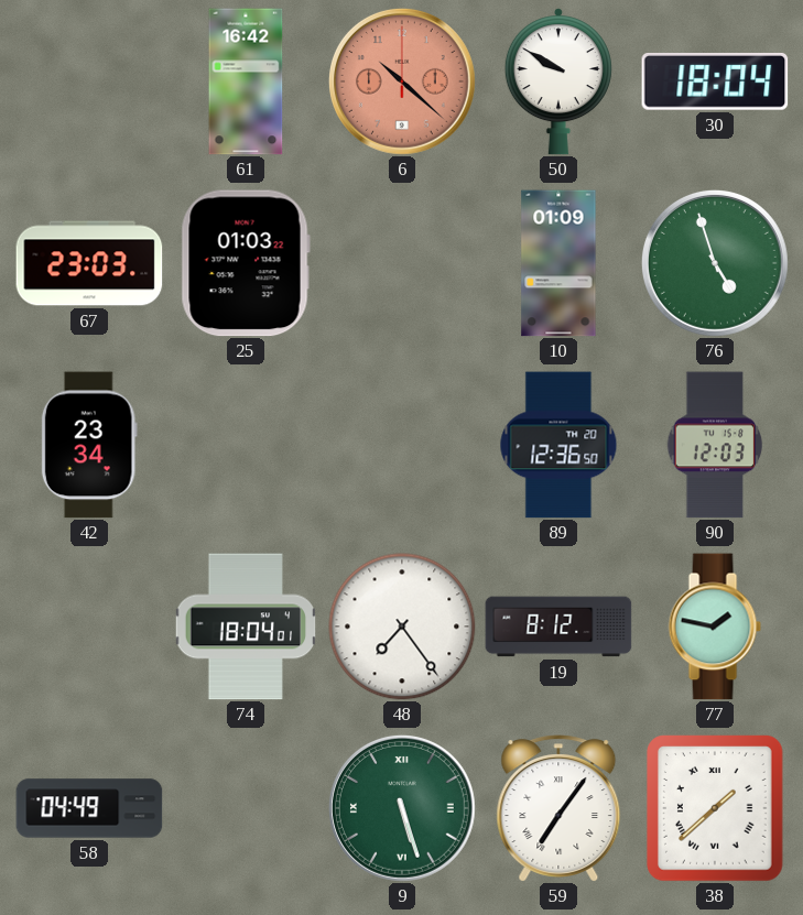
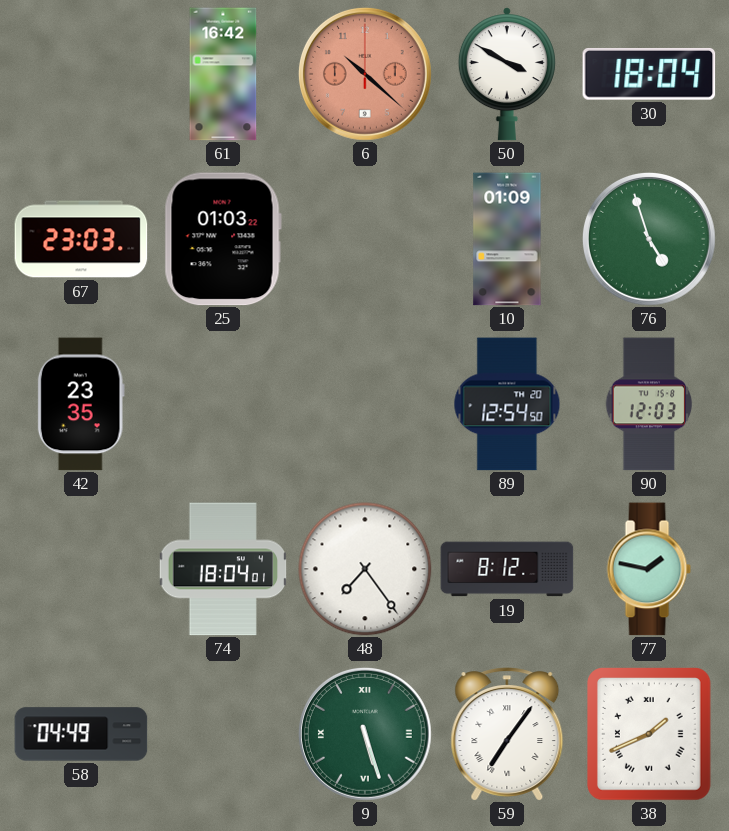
50: 9:50 -> 3:50 (507, 74)
42: 23:34 -> 23:35 (81, 404)
89: 12:36 -> 12:54 (507, 404)
38: 1:38 -> 1:41 (650, 734)
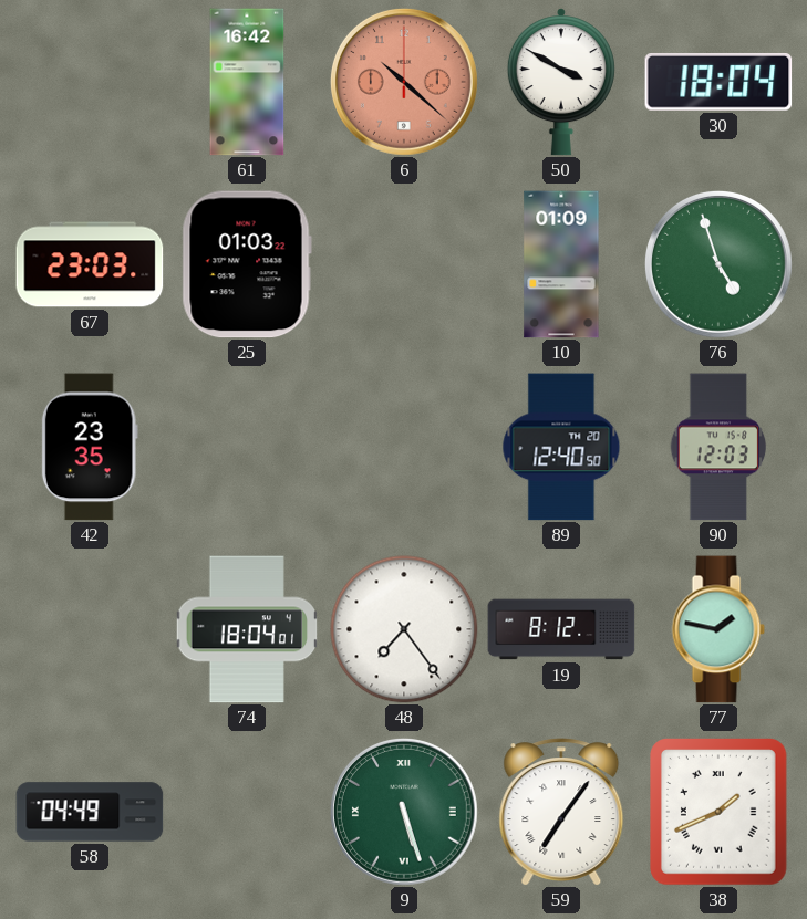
89: 12:54 -> 12:40 (561, 447)
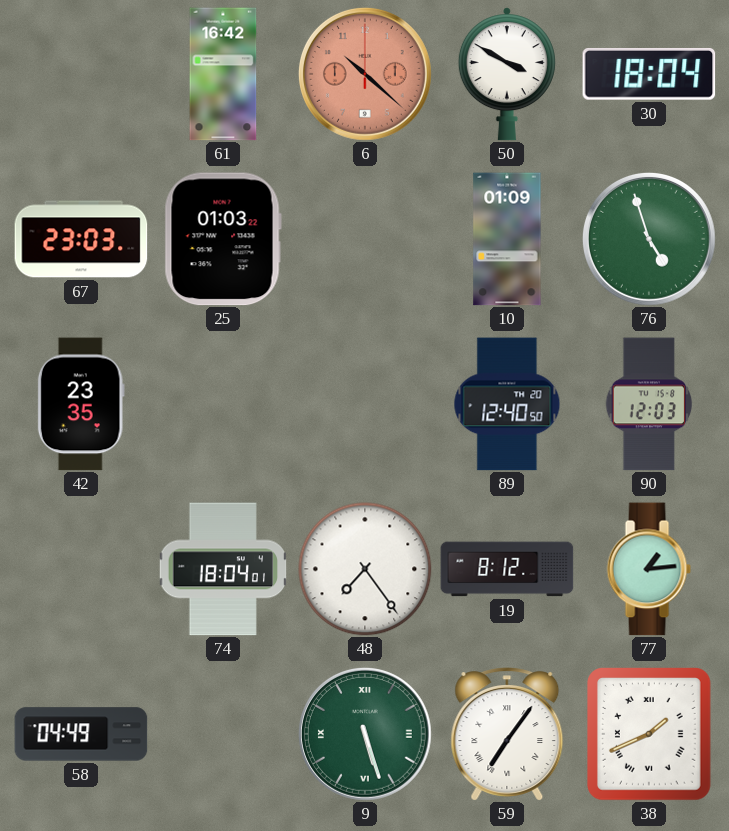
77: 1:47 -> 1:14 (649, 569)
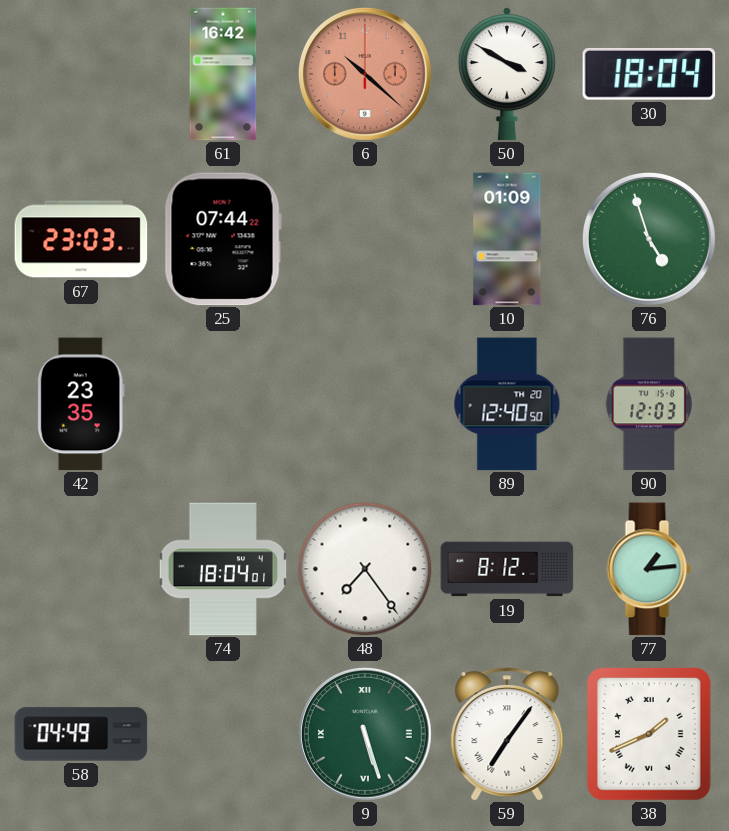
25: 01:03 -> 07:44 (223, 239)
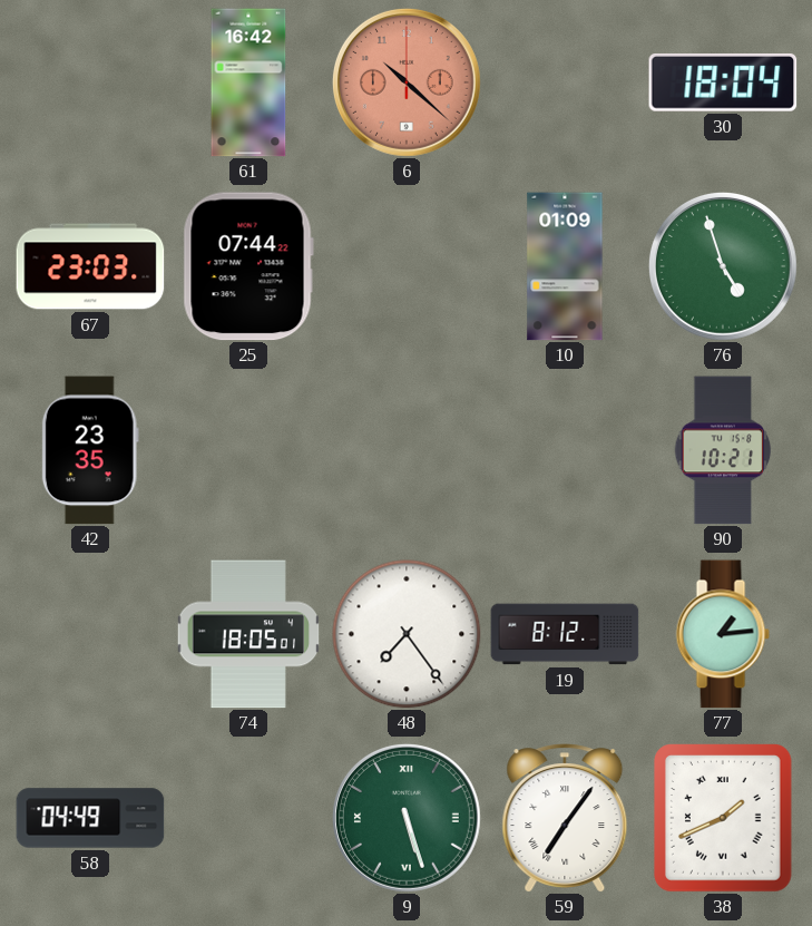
50: 3:50 -> none (507, 74)
89: 12:40 -> none (507, 404)
90: 12:03 -> 10:21 (723, 450)
74: 18:04 -> 18:05 (248, 634)
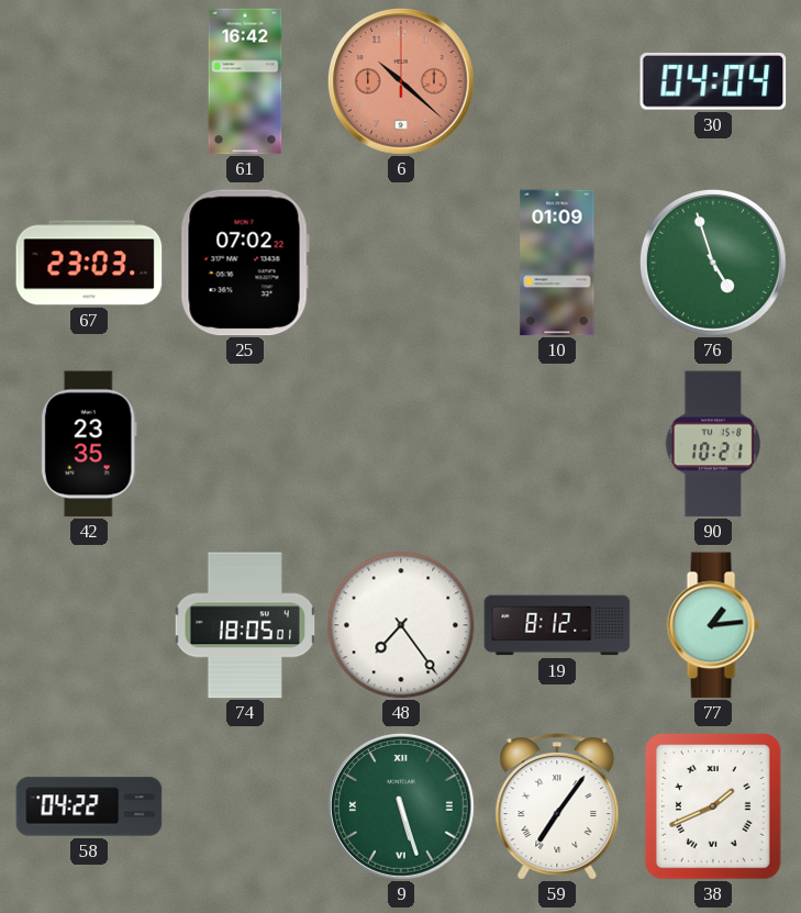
30: 18:04 -> 04:04 (713, 82)
25: 07:44 -> 07:02 (245, 263)
58: 04:49 -> 04:22 (89, 806)
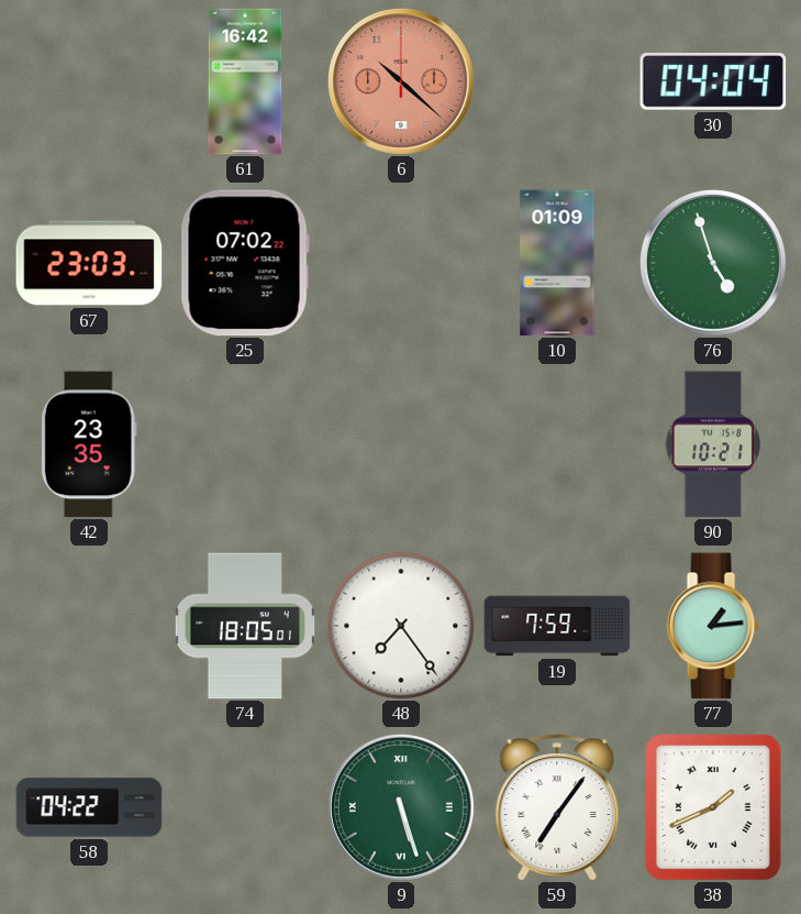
19: 8:12 -> 7:59 (557, 626)
